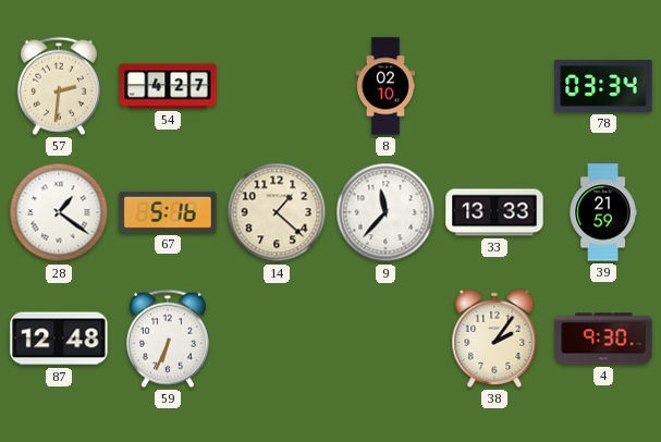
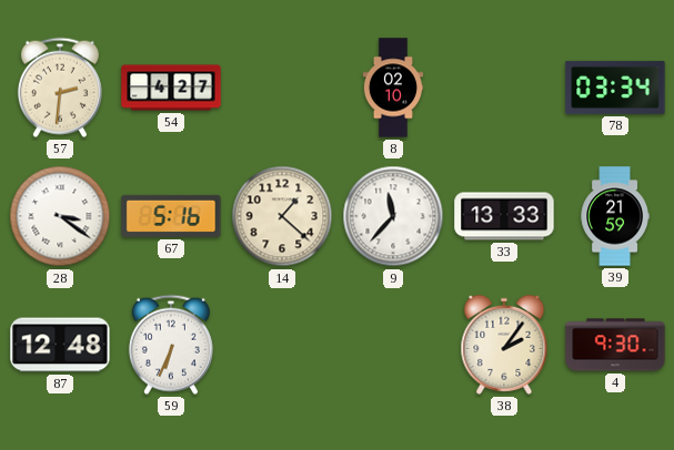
28: 1:21 -> 3:21 (60, 216)
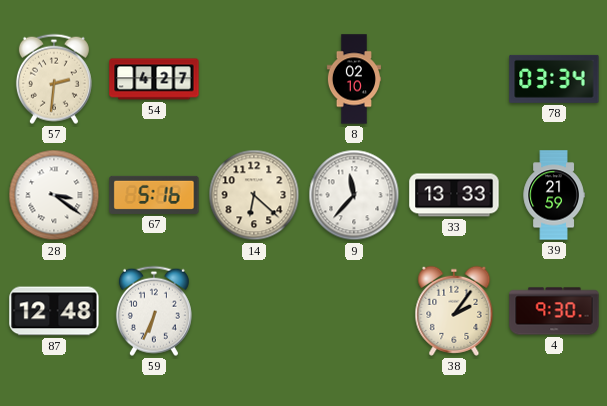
14: 1:22 -> 6:22 (254, 195)
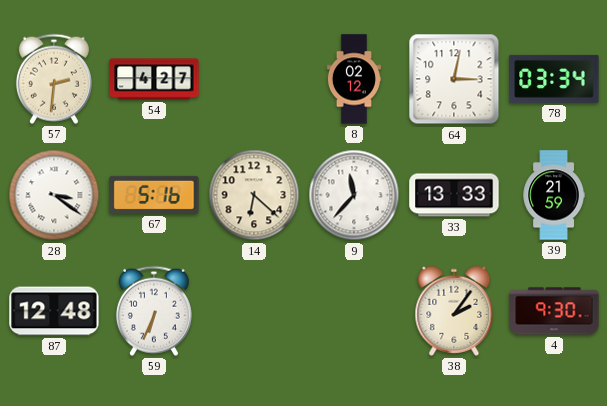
8: 02:10 -> 02:12 (354, 79)
64: none -> 3:02 (454, 79)
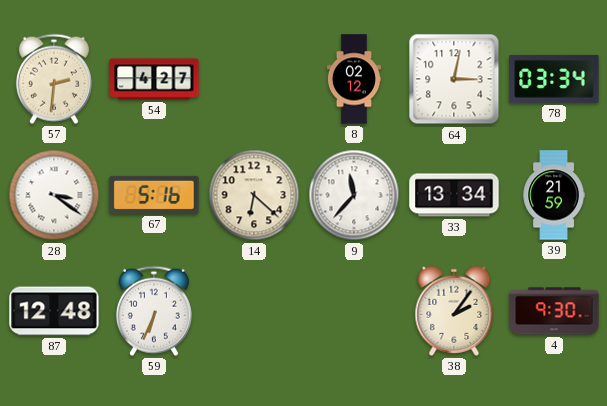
33: 13:33 -> 13:34 (454, 195)
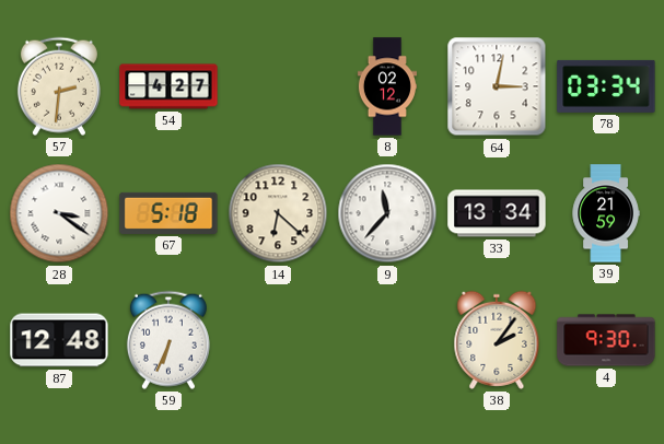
67: 5:16 -> 5:18 (168, 213)
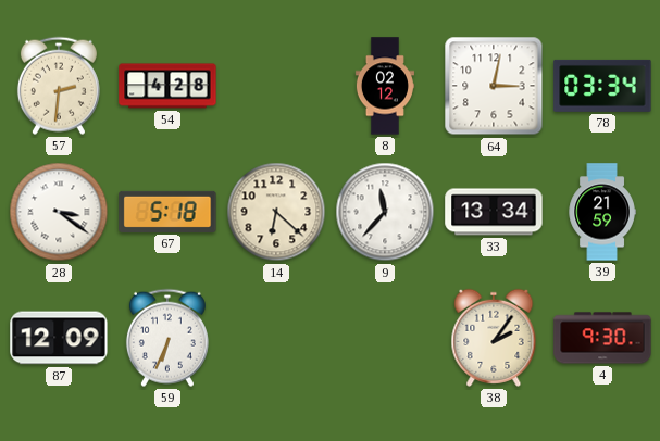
54: 4:27 -> 4:28 (167, 86)
87: 12:48 -> 12:09 (59, 338)
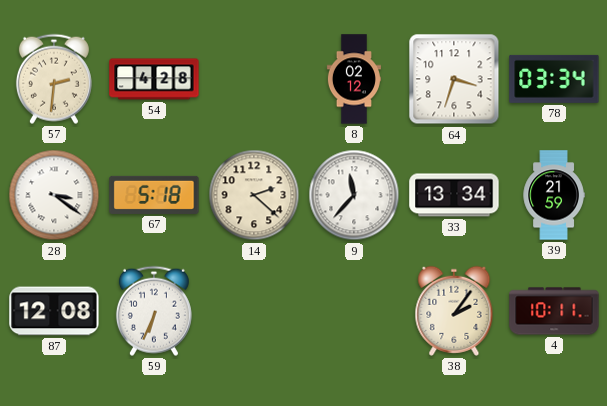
64: 3:02 -> 3:33 (454, 79)
14: 6:22 -> 2:22 (254, 195)
87: 12:09 -> 12:08 (54, 311)
4: 9:30 -> 10:11 (554, 311)
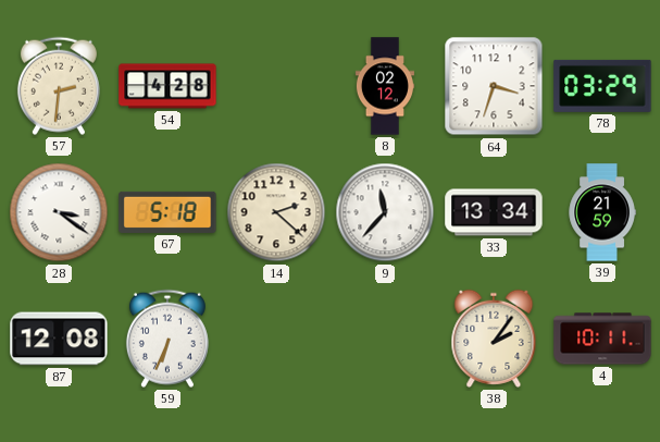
78: 03:34 -> 03:29 (602, 86)
